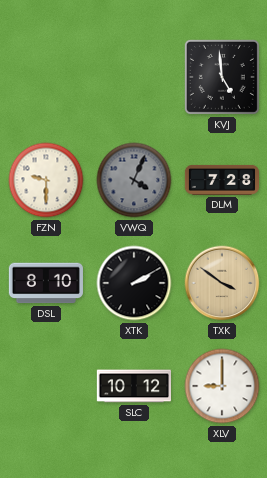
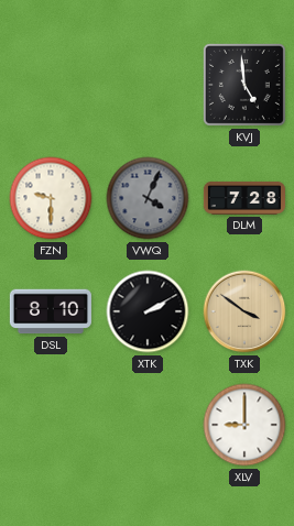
SLC: 10:12 -> none (133, 386)
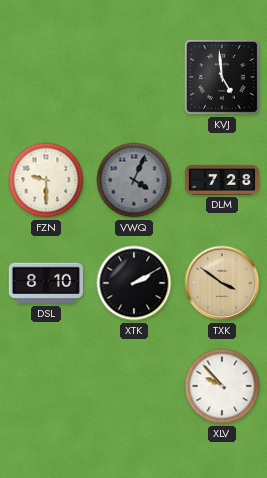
XLV: 9:00 -> 9:53 (222, 386)
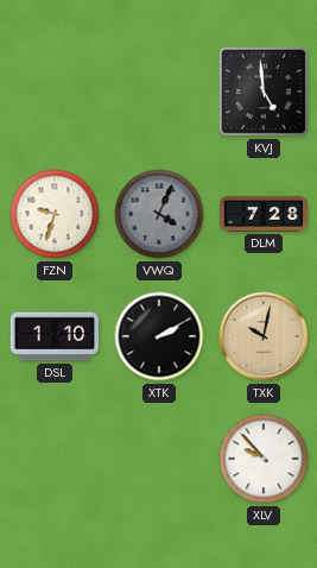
FZN: 9:30 -> 9:33 (55, 214)
DSL: 8:10 -> 1:10 (53, 336)
TXK: 3:51 -> 10:02 (264, 336)
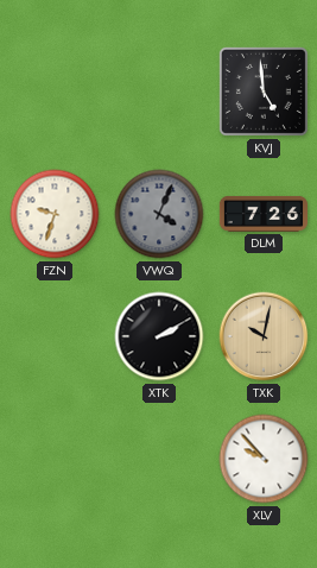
DLM: 7:28 -> 7:26 (264, 214)
DSL: 1:10 -> none (53, 336)
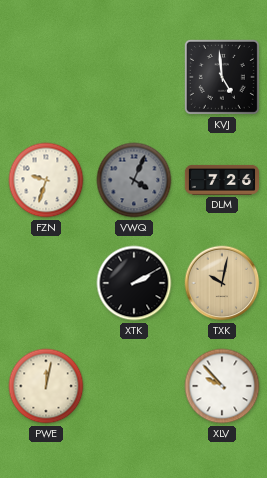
PWE: none -> 12:02 (46, 386)
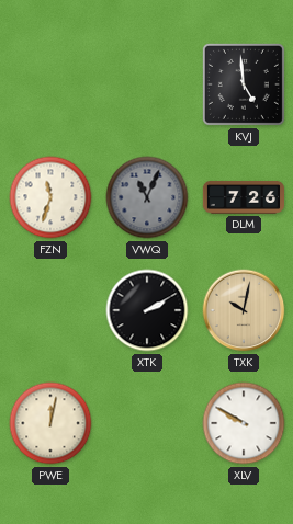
FZN: 9:33 -> 11:33 (50, 197)
VWQ: 4:04 -> 11:04 (147, 197)
XLV: 9:53 -> 9:50 (244, 423)
